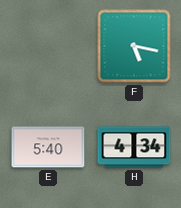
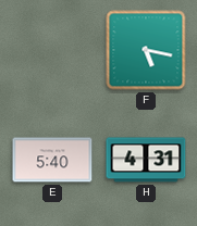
H: 4:34 -> 4:31 (146, 160)
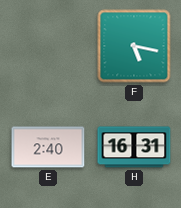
E: 5:40 -> 2:40 (48, 147)
H: 4:31 -> 16:31 (134, 147)
